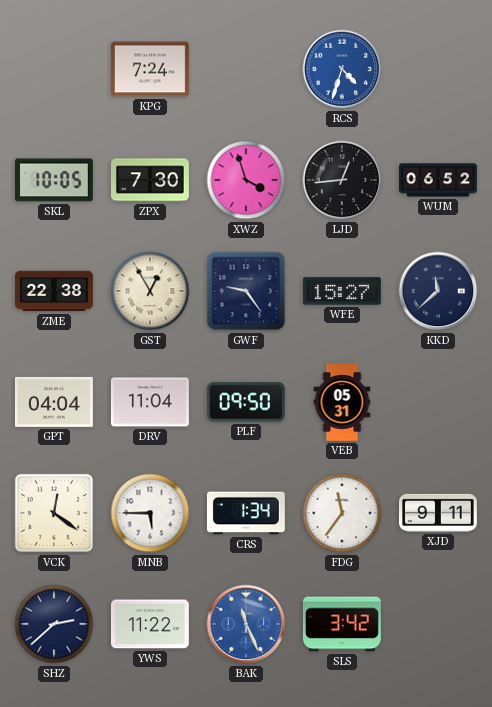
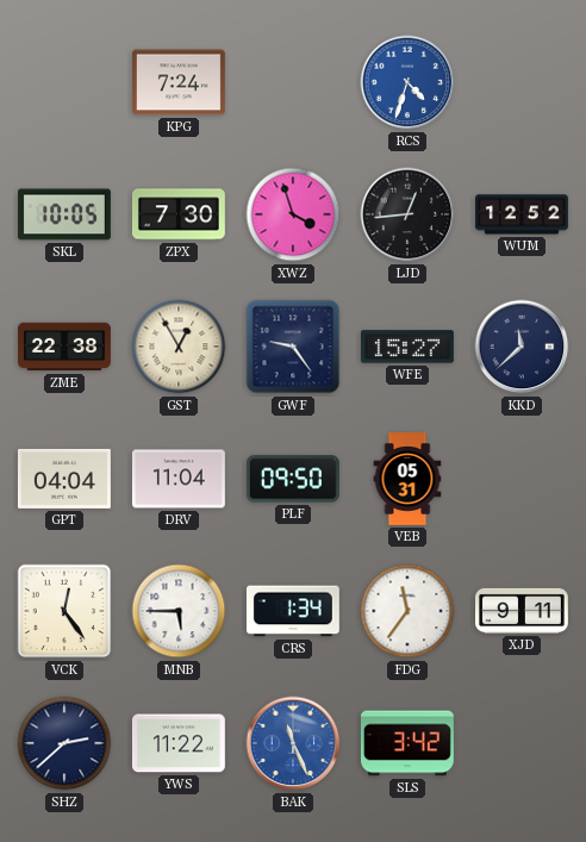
WUM: 06:52 -> 12:52 (523, 214)
VCK: 12:21 -> 12:24 (64, 611)
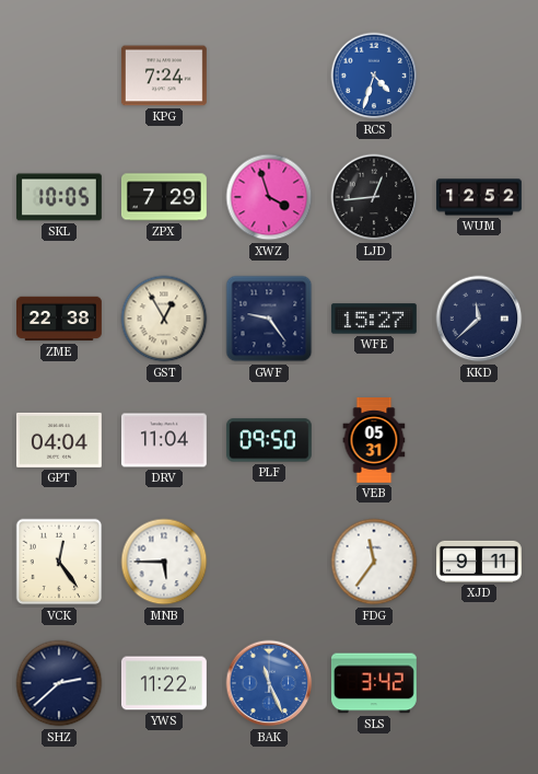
ZPX: 7:30 -> 7:29 (164, 197)
CRS: 1:34 -> none (293, 611)
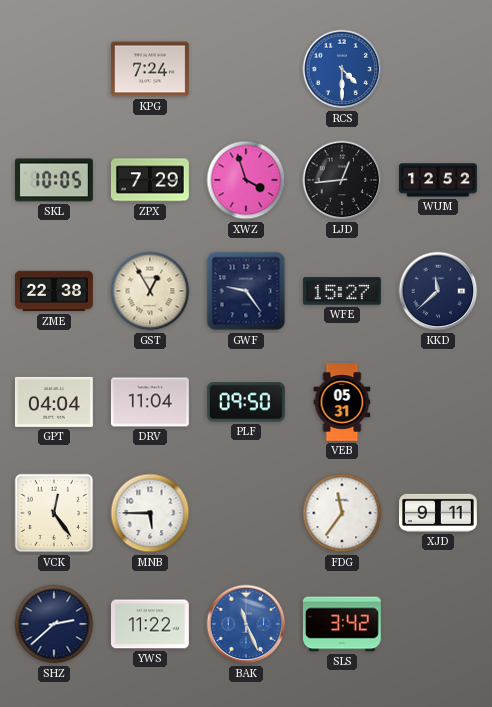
RCS: 4:33 -> 4:30 (342, 69)
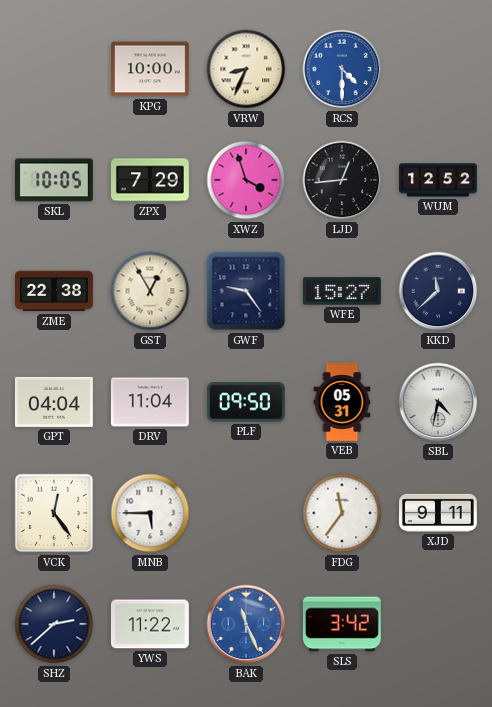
KPG: 7:24 -> 10:00 (150, 69)
VRW: none -> 8:34 (246, 69)
SBL: none -> 4:32 (438, 402)
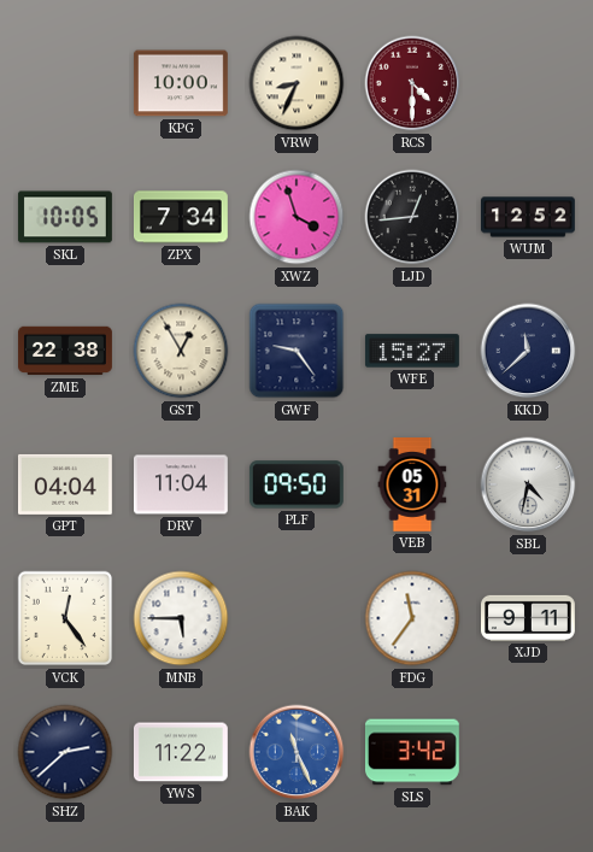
RCS dial: blue -> burgundy (412, 83)
ZPX: 7:29 -> 7:34 (181, 217)
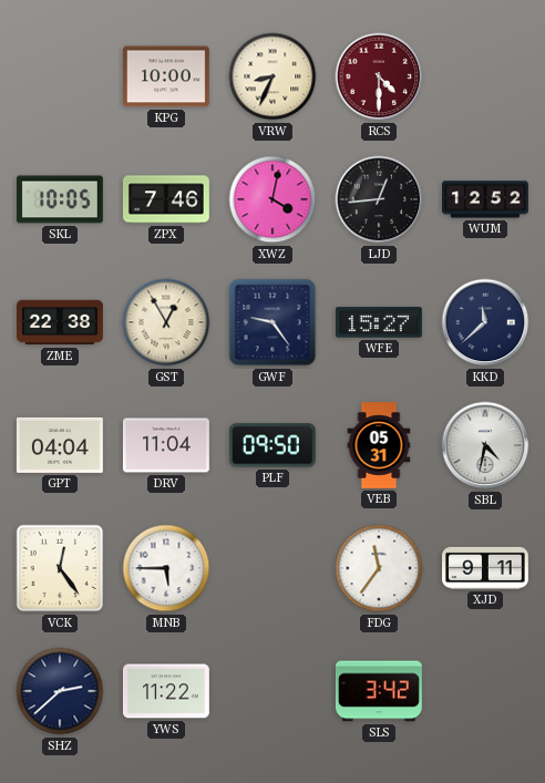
ZPX: 7:34 -> 7:46 (166, 199)
XWZ: 3:57 -> 4:02 (272, 199)
BAK: 11:26 -> none (296, 752)
